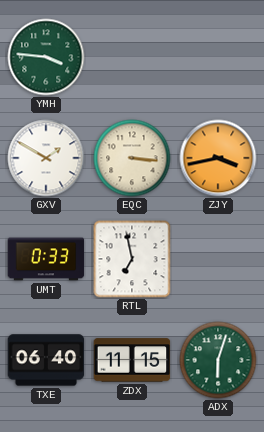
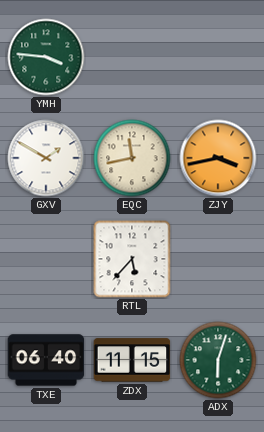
EQC: 3:16 -> 11:43 (132, 158)
UMT: 0:33 -> none (46, 259)
RTL: 6:58 -> 5:37 (132, 259)
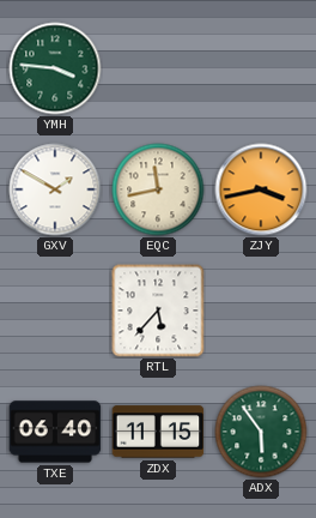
ADX: 6:03 -> 5:54 (261, 432)
